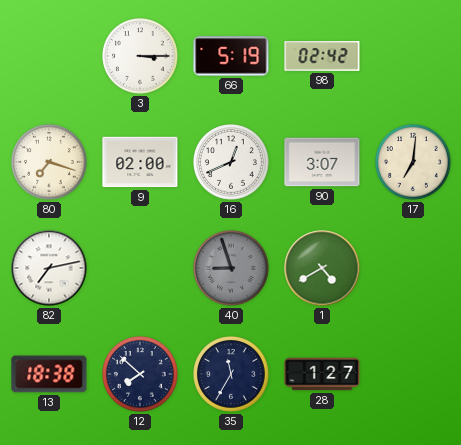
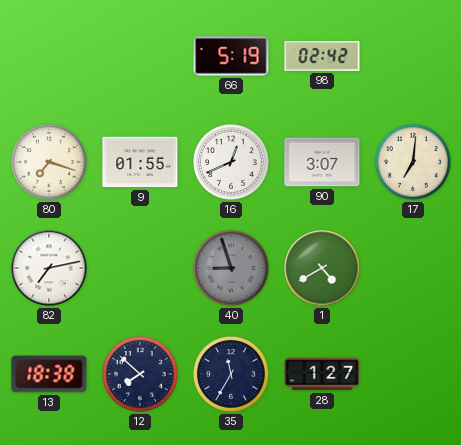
3: 3:15 -> none (140, 56)
9: 02:00 -> 01:55 (140, 162)
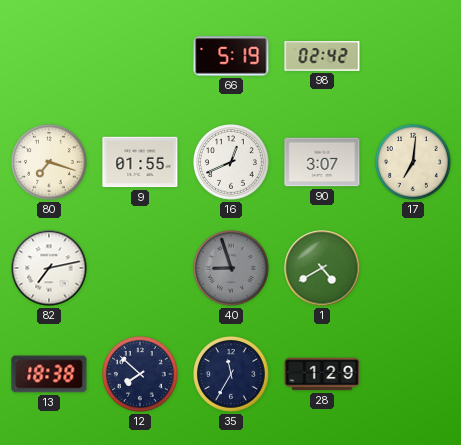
28: 1:27 -> 1:29 (322, 374)
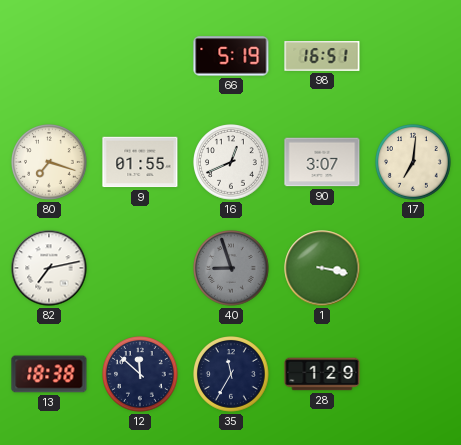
98: 02:42 -> 16:51 (322, 57)
1: 4:40 -> 3:17 (322, 268)
12: 7:52 -> 11:52 (140, 374)
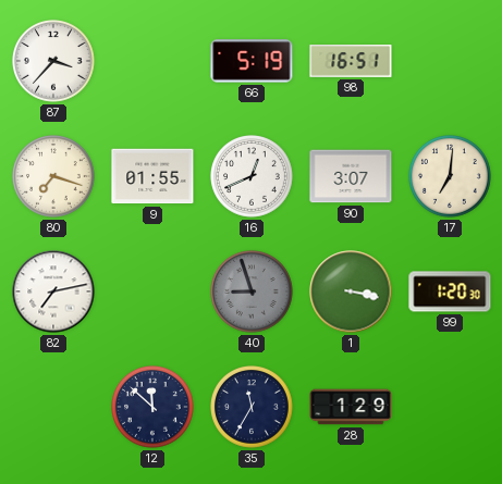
87: none -> 3:37 (53, 61)
99: none -> 1:20 (450, 291)
13: 18:38 -> none (49, 374)
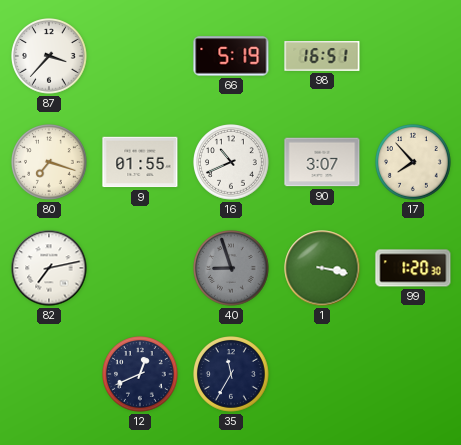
16: 12:41 -> 10:41 (231, 162)
17: 7:01 -> 7:53 (413, 162)
12: 11:52 -> 12:41 (140, 374)
28: 1:29 -> none (351, 407)
